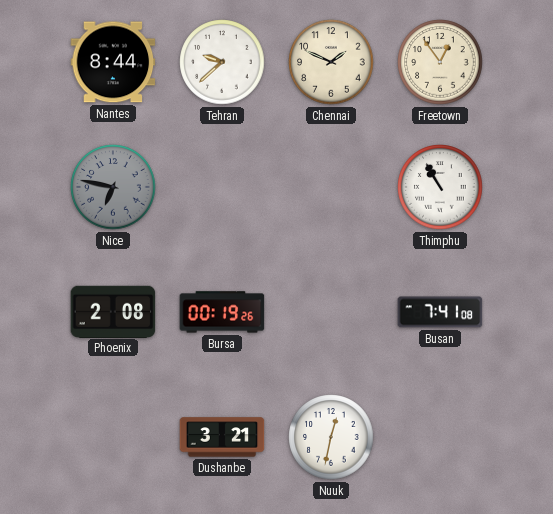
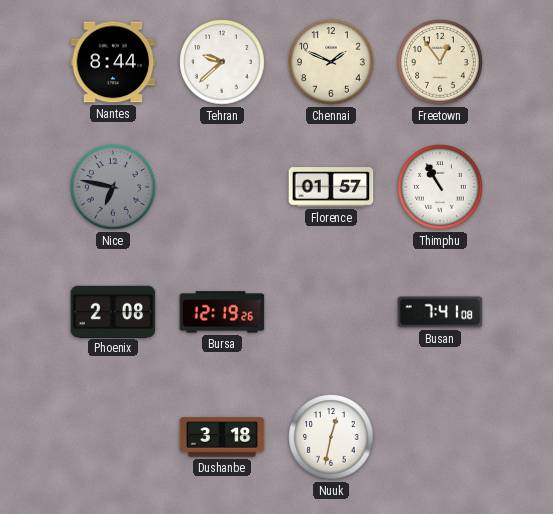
Florence: none -> 01:57 (331, 187)
Bursa: 00:19 -> 12:19 (222, 312)
Dushanbe: 3:21 -> 3:18 (222, 437)
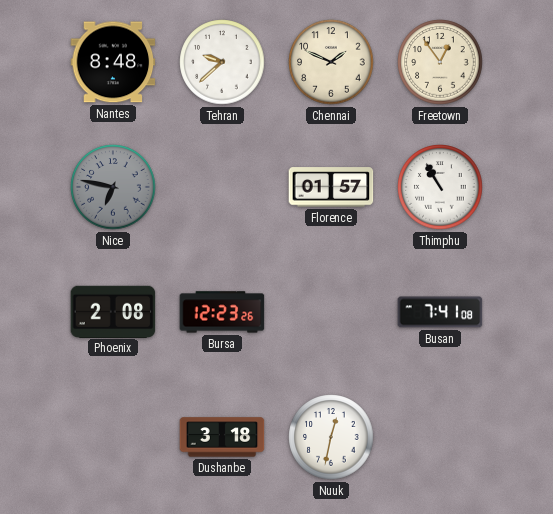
Nantes: 8:44 -> 8:48 (113, 62)
Bursa: 12:19 -> 12:23 (222, 312)
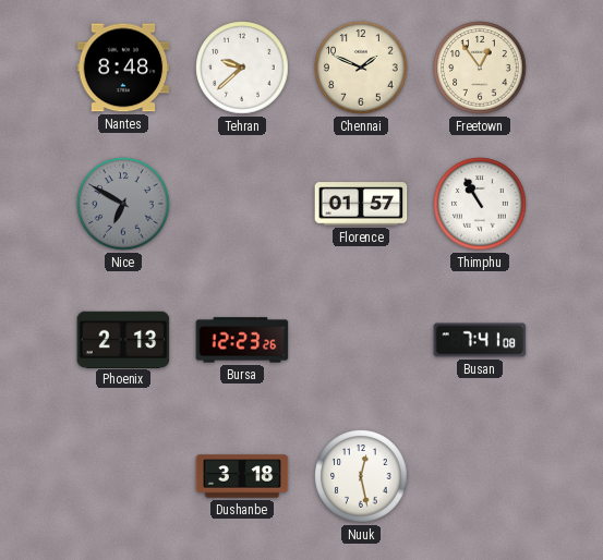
Nice: 6:47 -> 6:50 (123, 204)
Phoenix: 2:08 -> 2:13 (123, 339)
Nuuk: 12:32 -> 12:28 (361, 476)
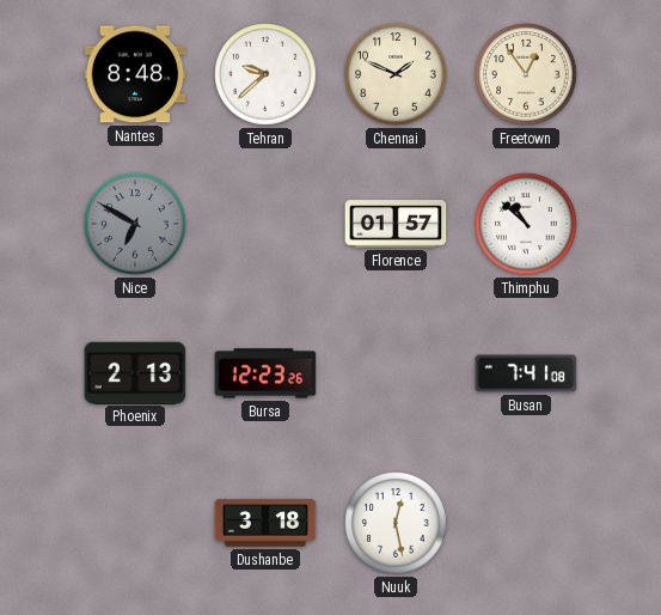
Thimphu: 10:55 -> 10:52 (526, 224)
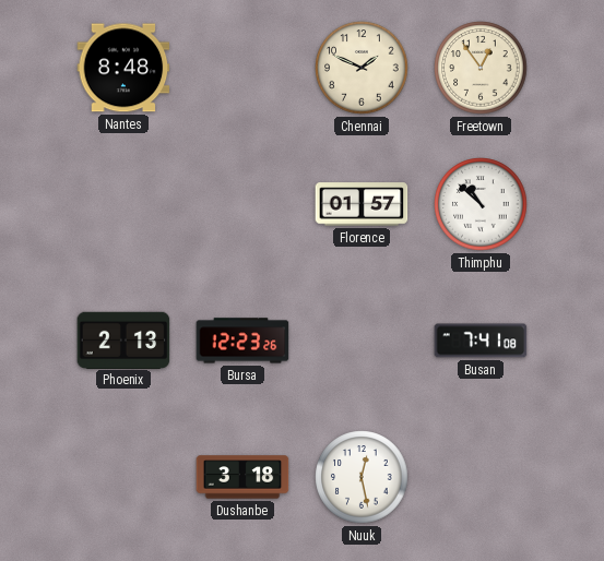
Tehran: 9:38 -> none (265, 74)
Nice: 6:50 -> none (135, 224)
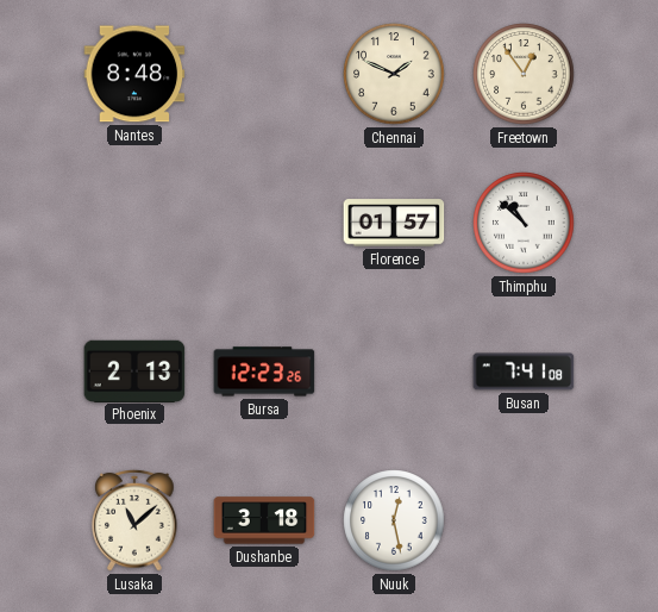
Lusaka: none -> 11:08 (134, 520)
